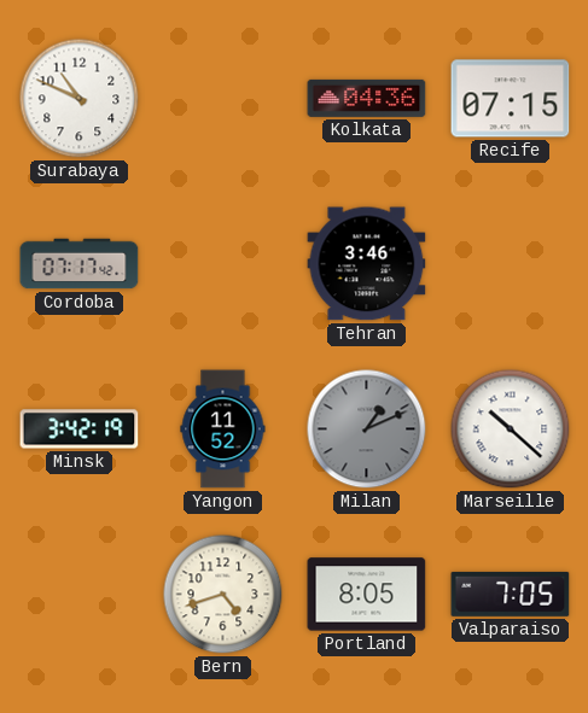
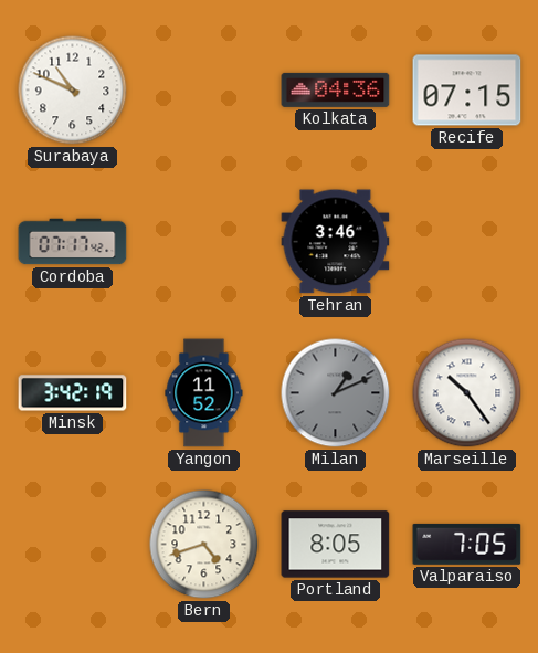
Marseille: 10:22 -> 10:24 (467, 393)
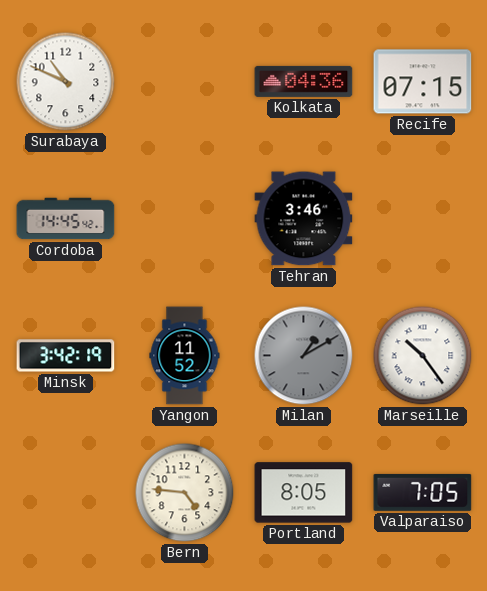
Cordoba: 07:17 -> 14:45 (66, 219)
Milan: 1:11 -> 1:10 (304, 356)
Bern: 4:42 -> 4:46 (185, 493)
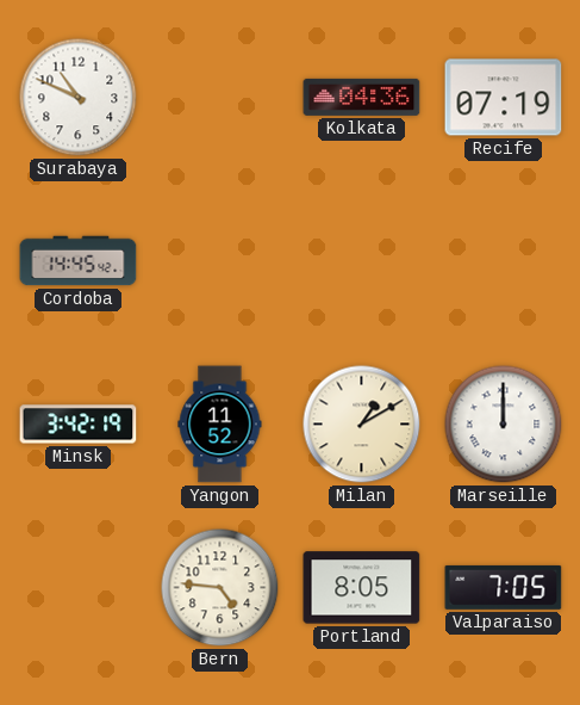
Recife: 07:15 -> 07:19 (504, 98)
Tehran: 3:46 -> none (304, 219)
Milan dial: grey -> cream (362, 425)
Marseille: 10:24 -> 12:00 (504, 425)
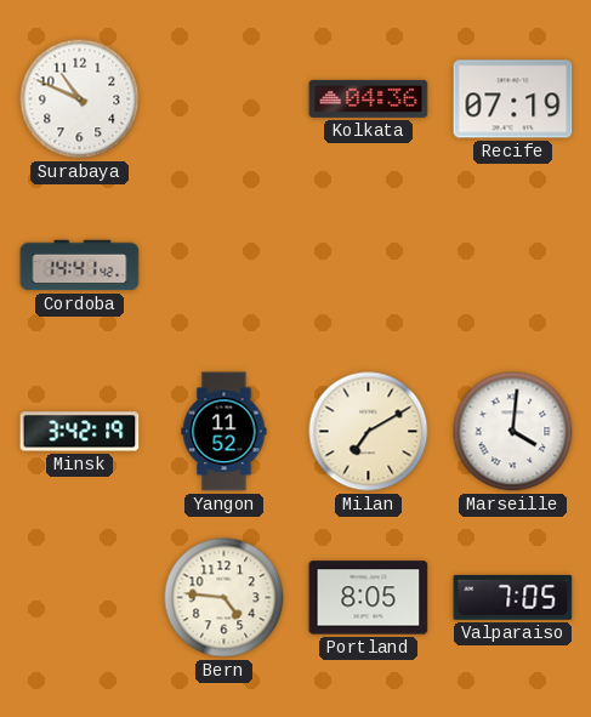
Cordoba: 14:45 -> 14:41 (80, 266)
Milan: 1:10 -> 7:10 (369, 432)
Marseille: 12:00 -> 4:01 (513, 432)
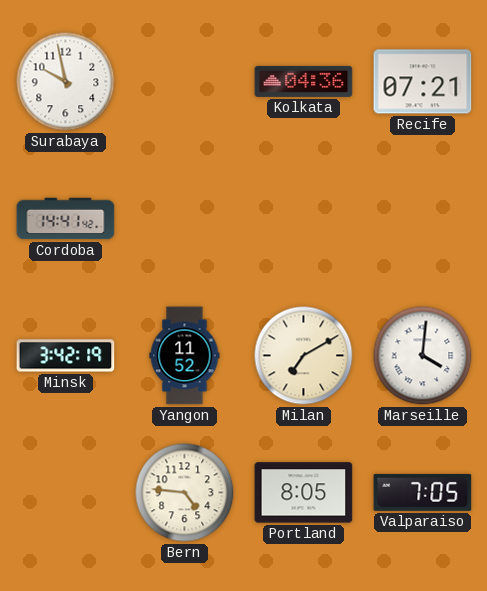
Surabaya: 10:49 -> 9:58 (66, 82)
Recife: 07:19 -> 07:21 (423, 82)
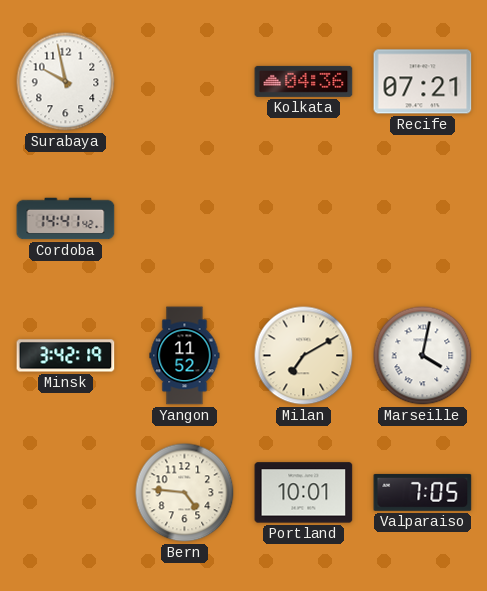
Marseille: 4:01 -> 4:02 (423, 356)
Portland: 8:05 -> 10:01 (304, 493)
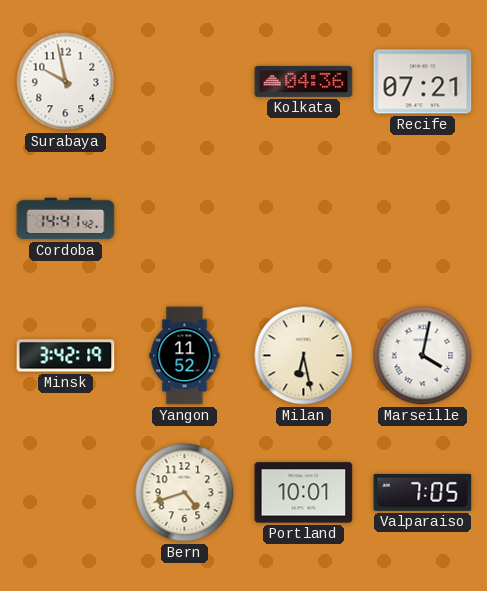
Milan: 7:10 -> 6:28 (304, 356)
Bern: 4:46 -> 4:42 (185, 493)
